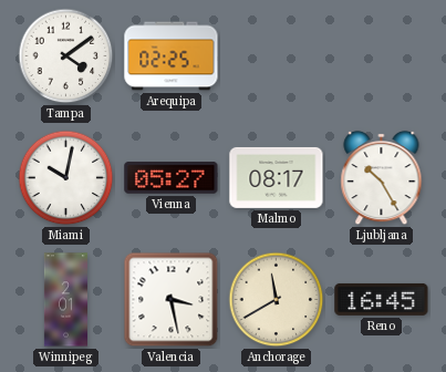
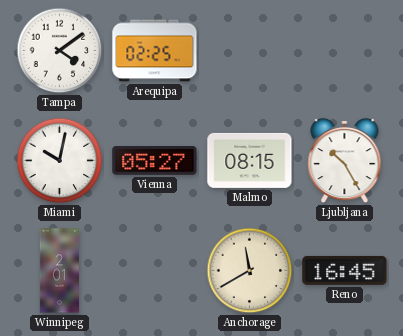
Malmo: 08:17 -> 08:15 (250, 160)
Valencia: 3:28 -> none (172, 300)
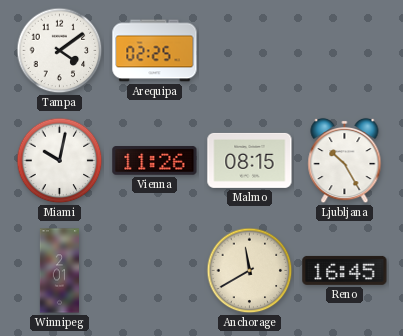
Vienna: 05:27 -> 11:26 (155, 161)
